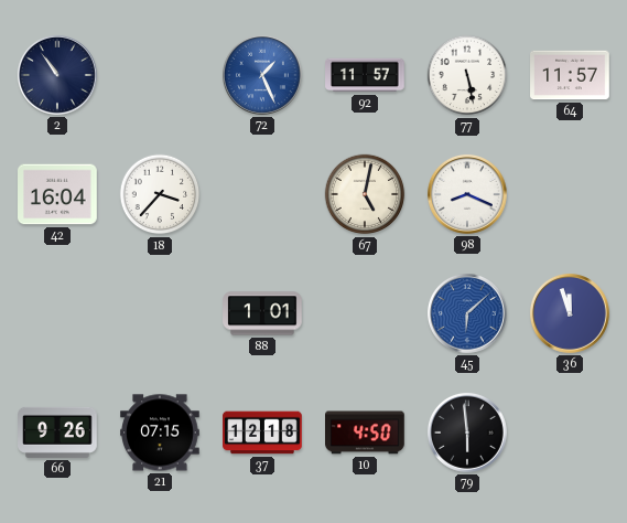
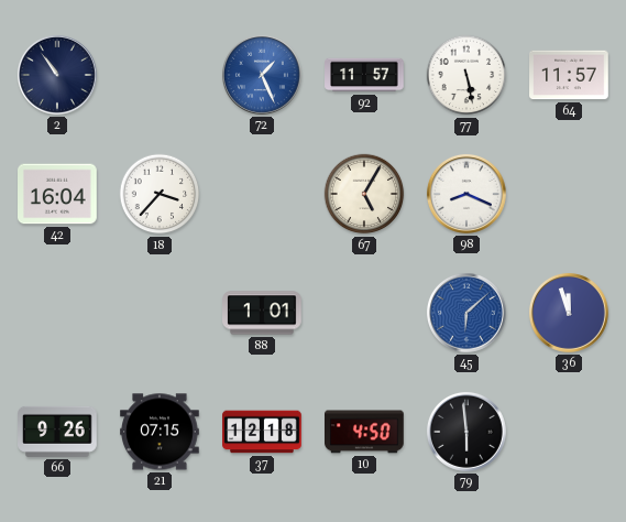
67: 5:02 -> 5:05 (364, 194)
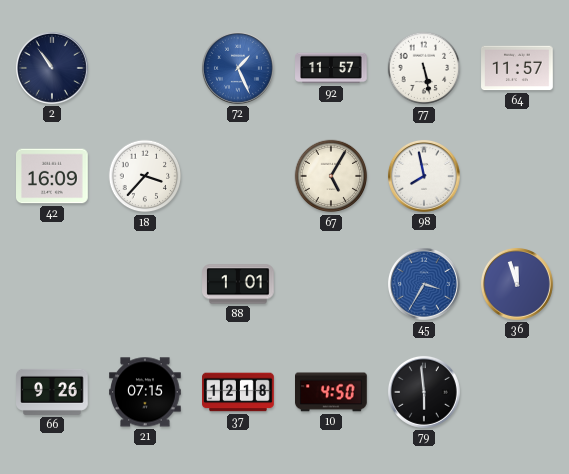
42: 16:04 -> 16:09 (52, 176)
98: 8:19 -> 7:58 (424, 176)
45: 6:08 -> 3:35 (424, 284)
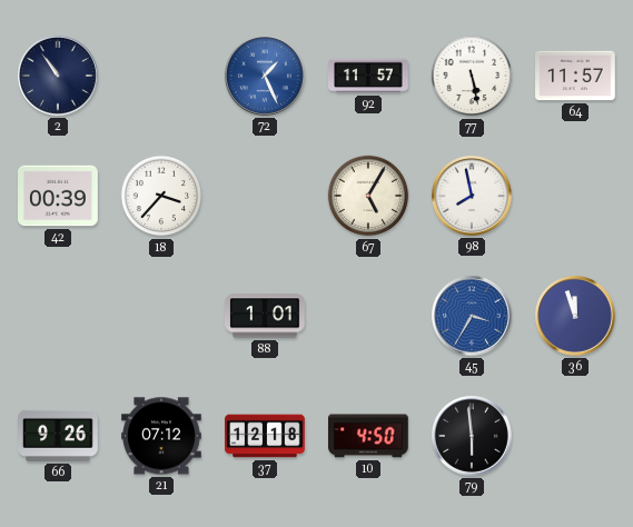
42: 16:09 -> 00:39 (58, 196)
21: 07:15 -> 07:12 (161, 436)
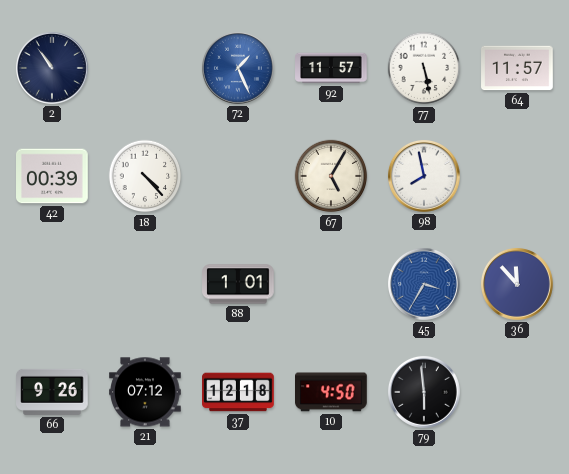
18: 3:37 -> 4:23 (145, 176)
36: 11:57 -> 11:53 (517, 284)
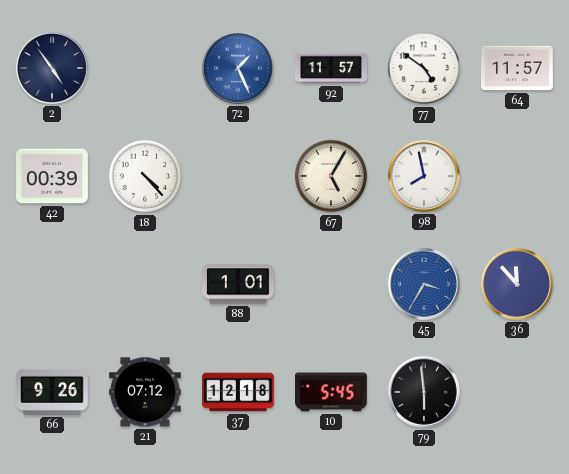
2: 10:54 -> 4:54 (52, 68)
77: 5:28 -> 4:51 (424, 68)
10: 4:50 -> 5:45 (332, 392)
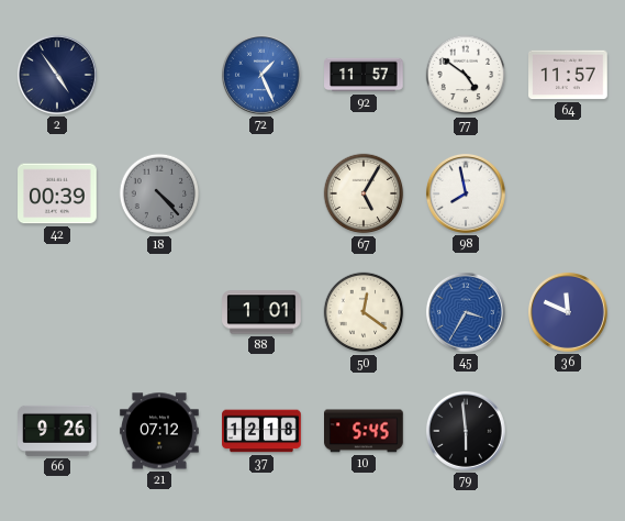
18 dial: white -> grey (159, 193)
50: none -> 12:21 (364, 312)
36: 11:53 -> 11:49 (568, 312)
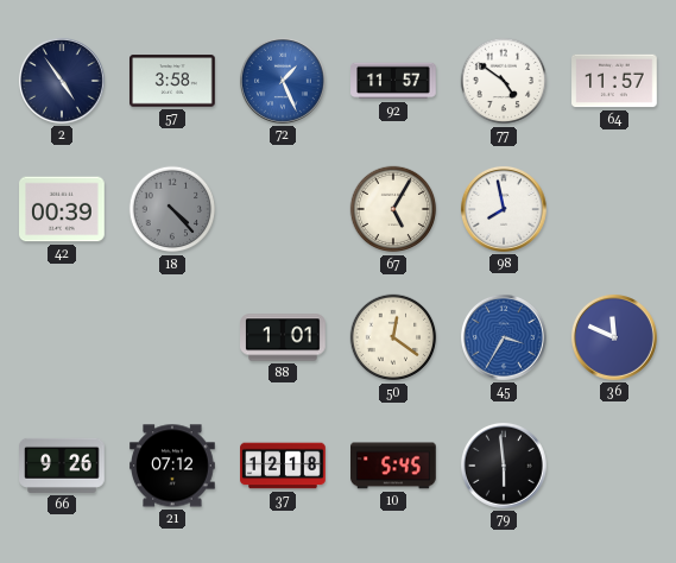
57: none -> 3:58 (173, 81)
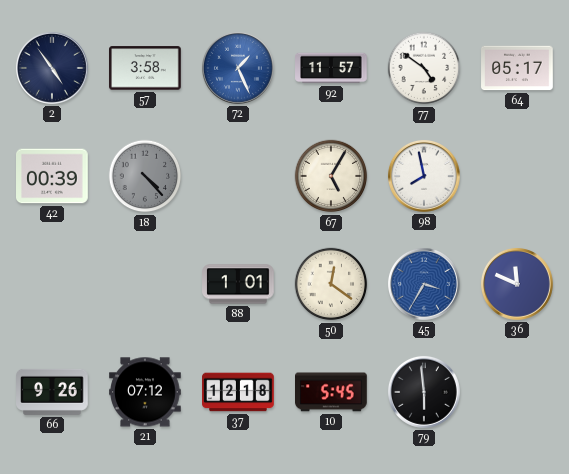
64: 11:57 -> 05:17 (517, 68)
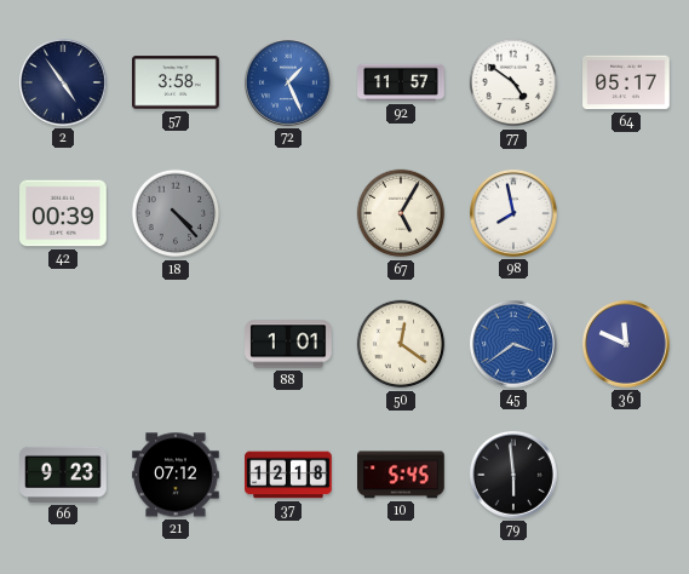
45: 3:35 -> 3:39 (513, 344)
66: 9:26 -> 9:23 (63, 475)
